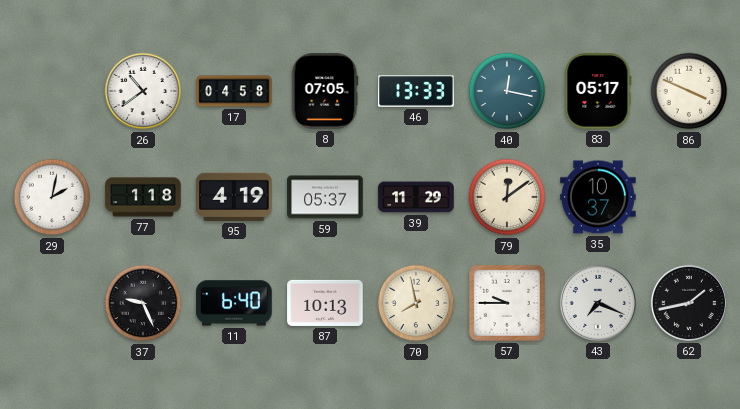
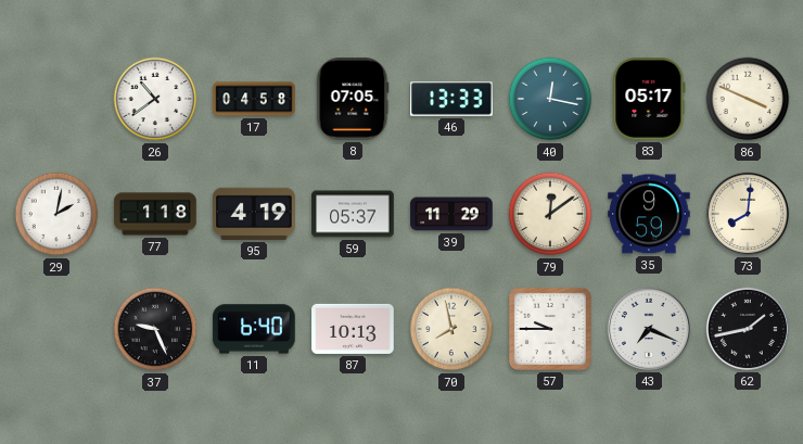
35: 10:37 -> 9:59 (649, 214)
73: none -> 8:01 (748, 214)
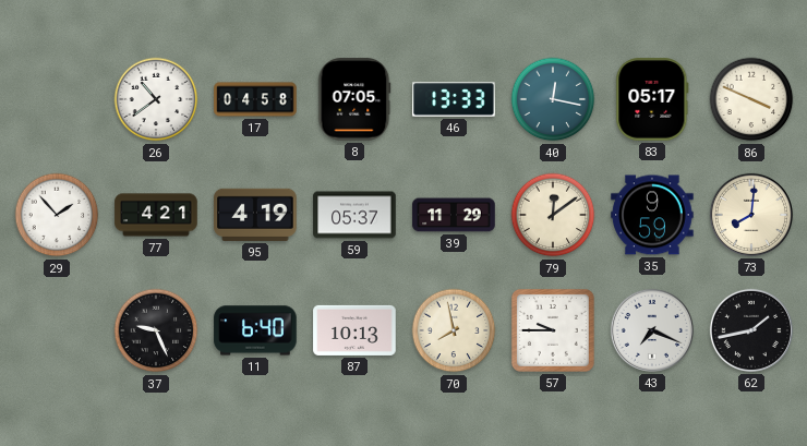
29: 2:02 -> 1:53 (57, 215)
77: 1:18 -> 4:21 (156, 215)
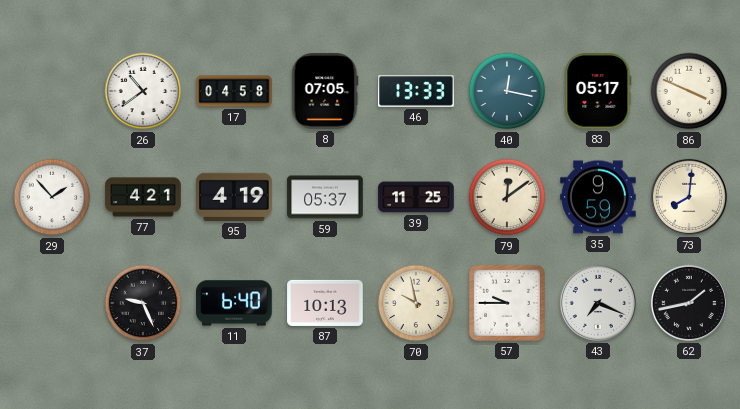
39: 11:29 -> 11:25 (416, 197)
70: 7:58 -> 9:58 (416, 303)
